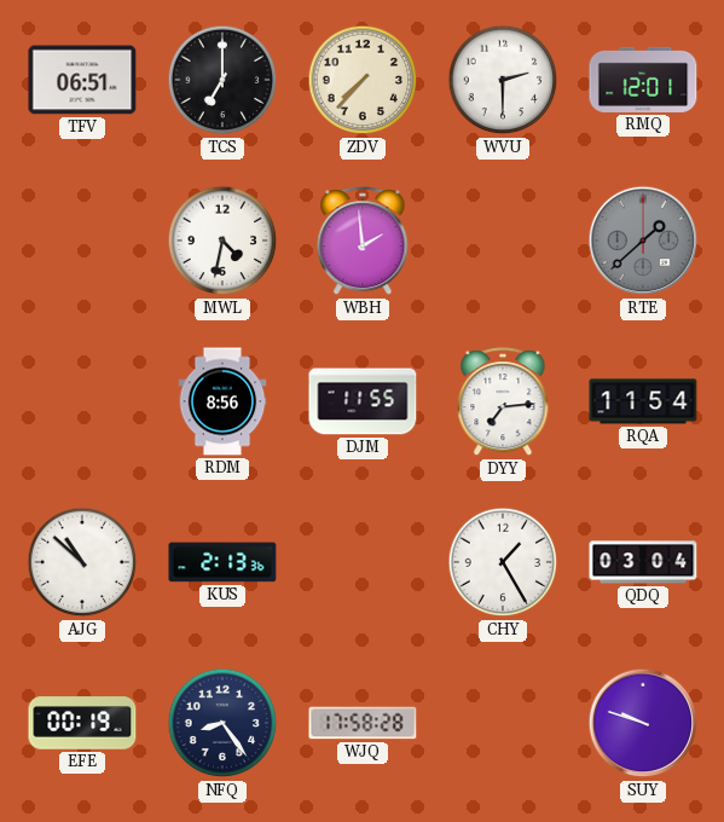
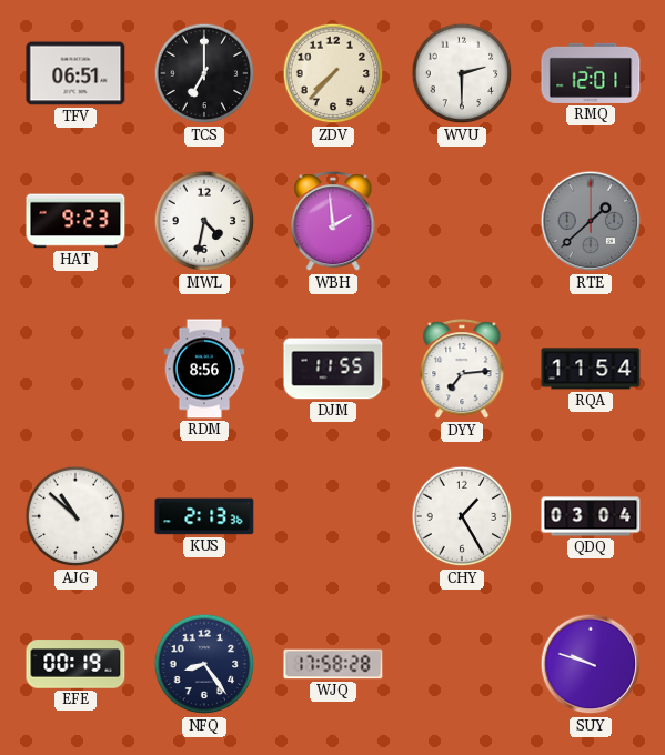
HAT: none -> 9:23 (75, 221)
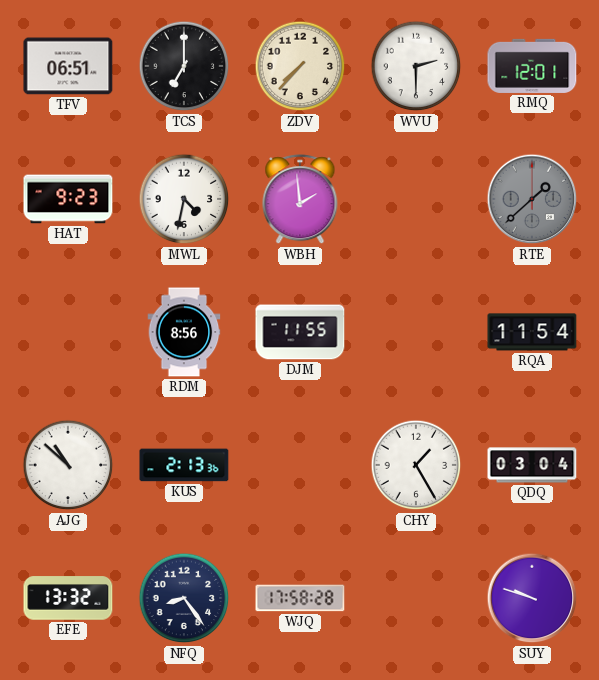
DYY: 7:14 -> none (462, 370)
EFE: 00:19 -> 13:32 (68, 598)
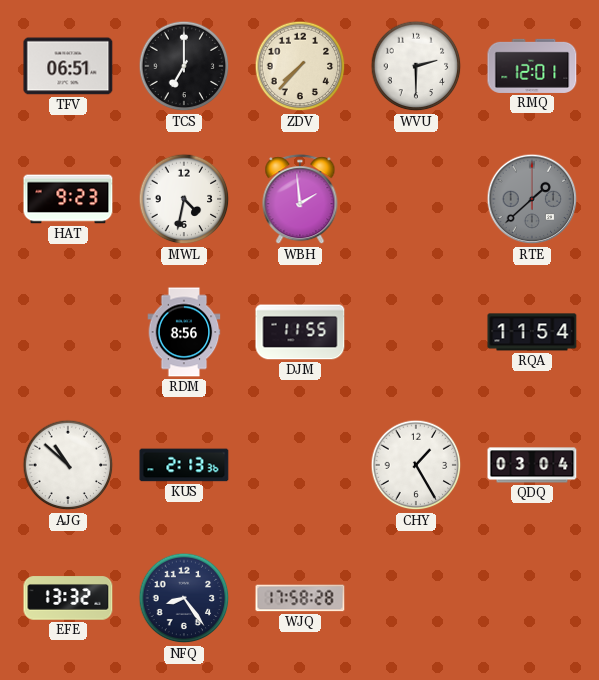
SUY: 9:48 -> none (532, 598)
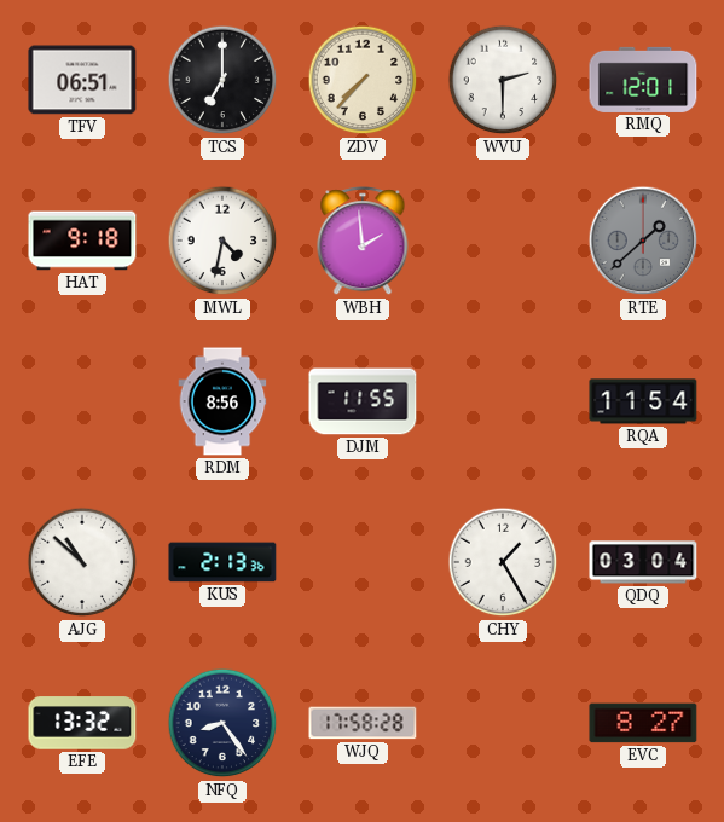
HAT: 9:23 -> 9:18 (82, 241)
EVC: none -> 8:27 (643, 723)
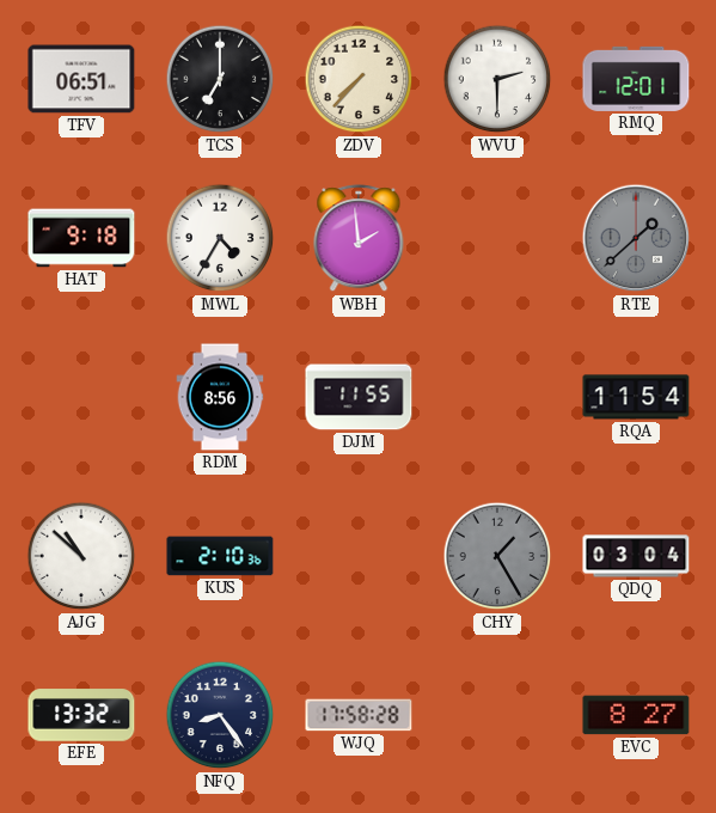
MWL: 4:32 -> 4:35 (220, 238)
KUS: 2:13 -> 2:10 (220, 556)
CHY dial: white -> grey (497, 556)
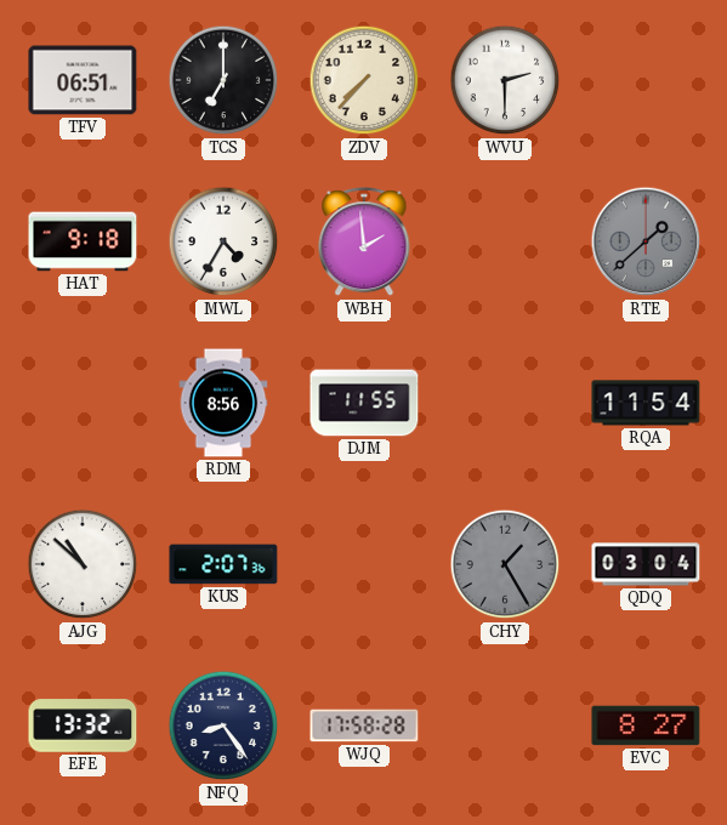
RMQ: 12:01 -> none (636, 79)
KUS: 2:10 -> 2:07 (223, 564)
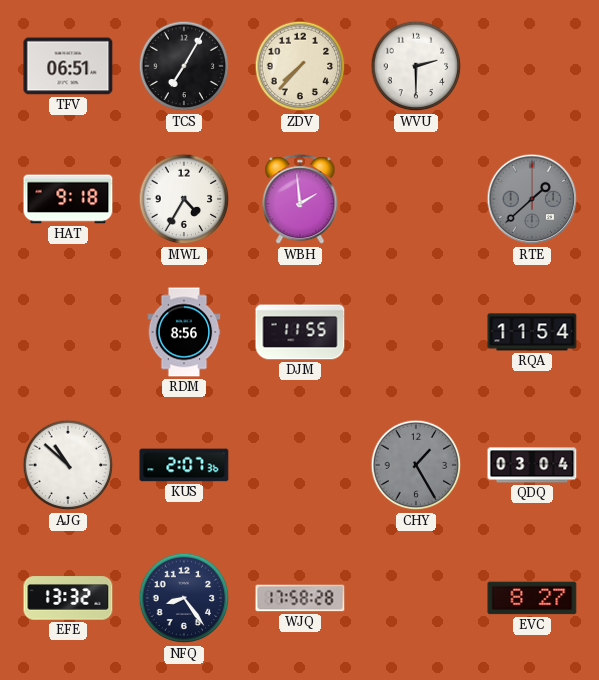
TCS: 7:00 -> 7:05 (184, 66)
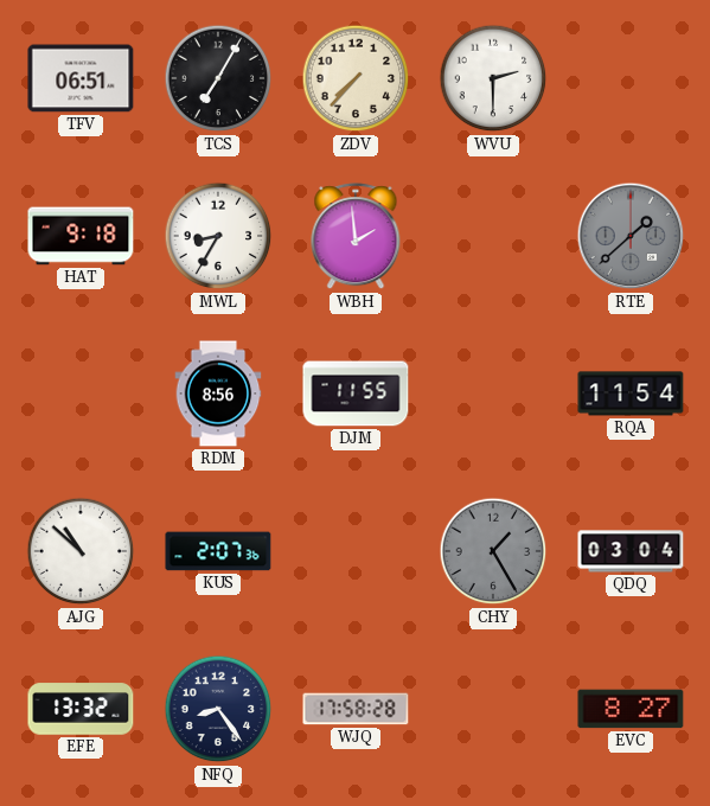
MWL: 4:35 -> 8:35 (218, 236)
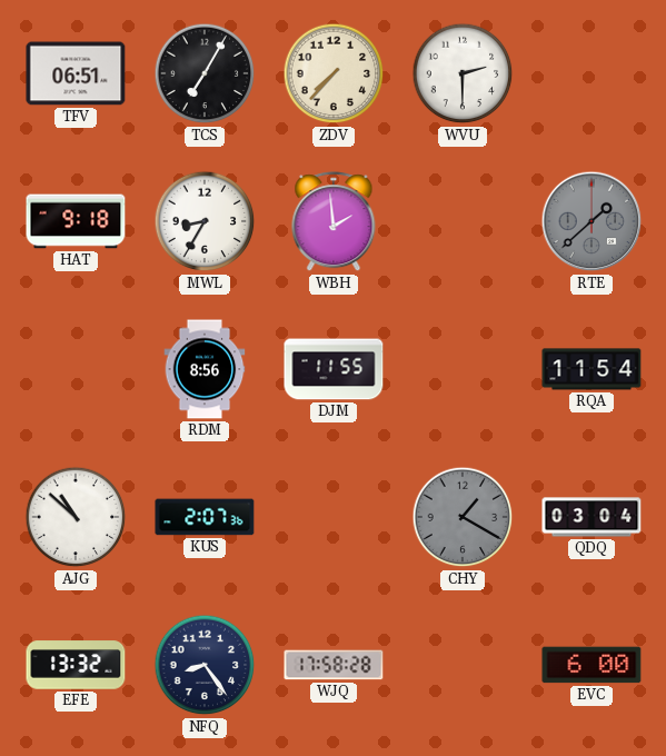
CHY: 1:25 -> 1:20 (463, 517)
EVC: 8:27 -> 6:00 (592, 665)
